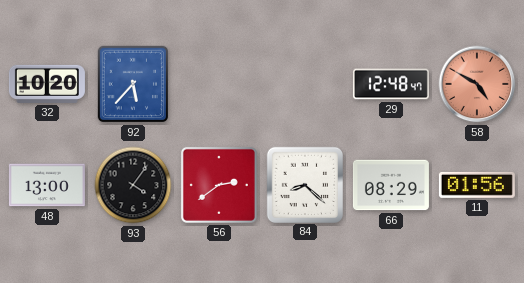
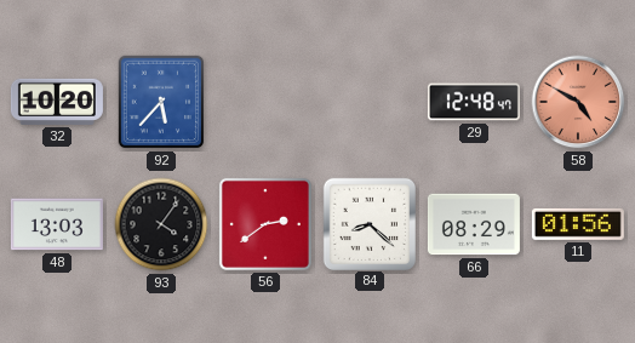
48: 13:00 -> 13:03 (57, 224)
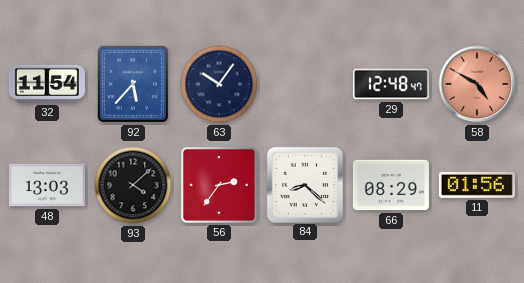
32: 10:20 -> 11:54 (47, 84)
63: none -> 10:06 (219, 84)
93: 4:06 -> 4:08 (133, 185)
56: 2:39 -> 2:36 (219, 185)
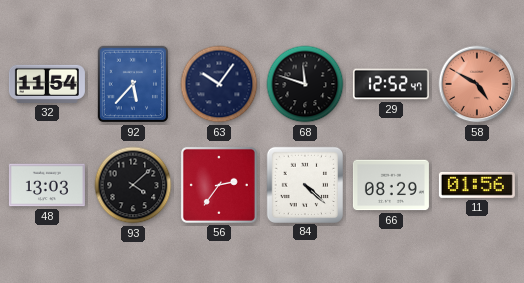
68: none -> 11:48 (305, 84)
29: 12:48 -> 12:52 (391, 84)
84: 8:22 -> 4:22 (304, 184)
